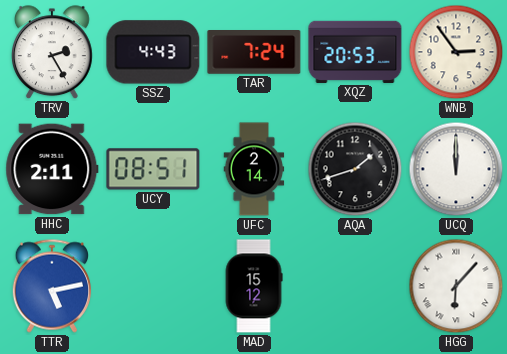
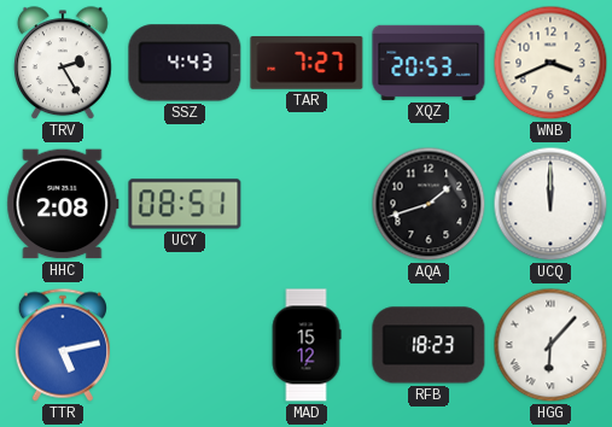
TAR: 7:24 -> 7:27 (307, 64)
WNB: 2:54 -> 3:41 (550, 63)
HHC: 2:11 -> 2:08 (63, 204)
UFC: 2:14 -> none (254, 169)
RFB: none -> 18:23 (429, 345)
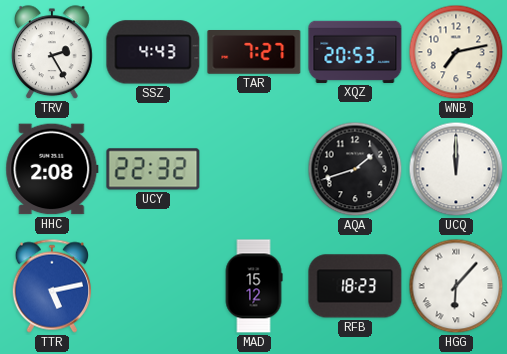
WNB: 3:41 -> 7:13 (456, 52)
UCY: 08:51 -> 22:32 (153, 169)
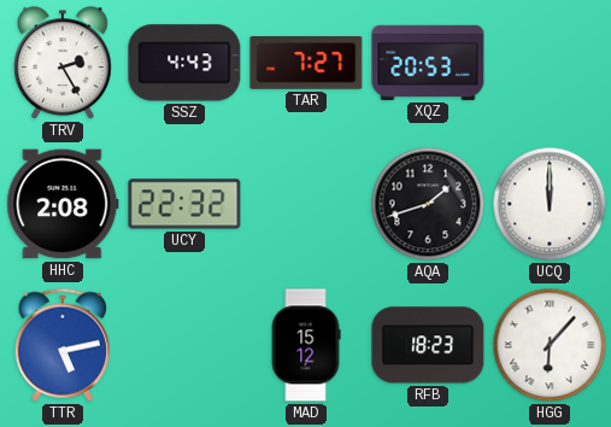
WNB: 7:13 -> none (456, 52)
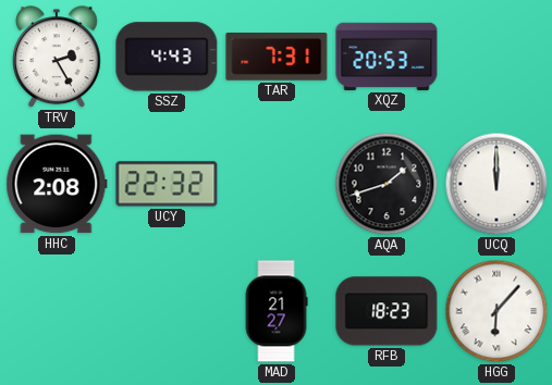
TAR: 7:27 -> 7:31 (277, 58)
TTR: 5:13 -> none (61, 345)
MAD: 15:12 -> 21:27 (277, 311)
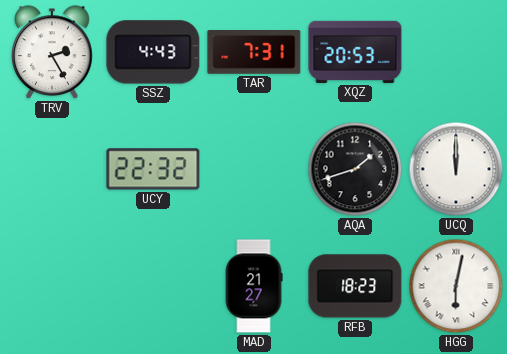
HHC: 2:08 -> none (57, 184)
HGG: 6:07 -> 6:02 (456, 286)
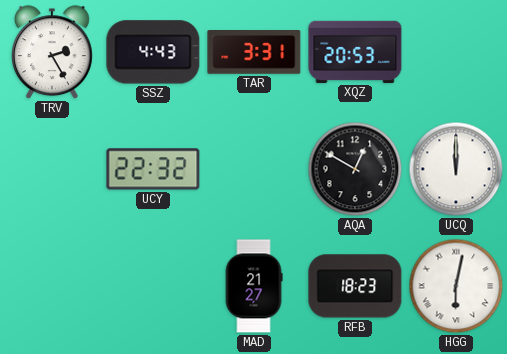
TAR: 7:31 -> 3:31 (254, 53)
AQA: 1:42 -> 12:50 (355, 169)
